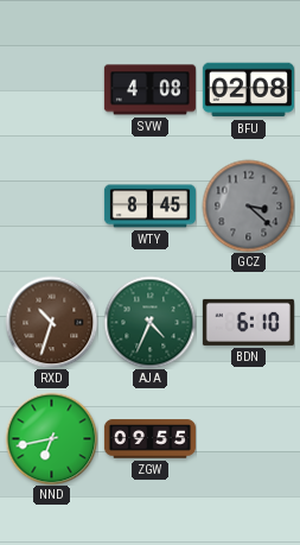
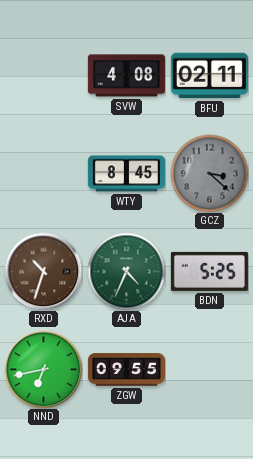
BFU: 02:08 -> 02:11 (209, 76)
BDN: 6:10 -> 5:25 (209, 271)
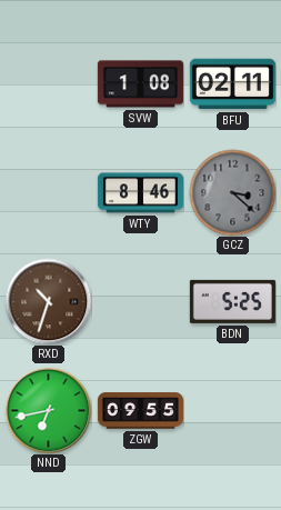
SVW: 4:08 -> 1:08 (140, 84)
WTY: 8:45 -> 8:46 (140, 193)
AJA: 4:34 -> none (126, 271)
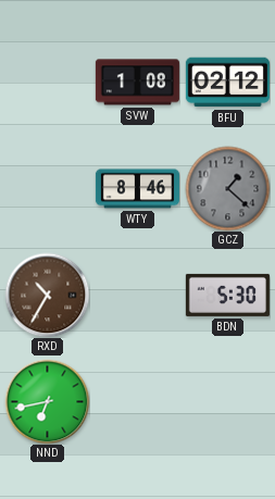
BFU: 02:11 -> 02:12 (227, 83)
GCZ: 3:22 -> 1:22 (227, 188)
RXD: 10:33 -> 10:35 (47, 295)
BDN: 5:25 -> 5:30 (227, 295)
ZGW: 09:55 -> none (140, 411)
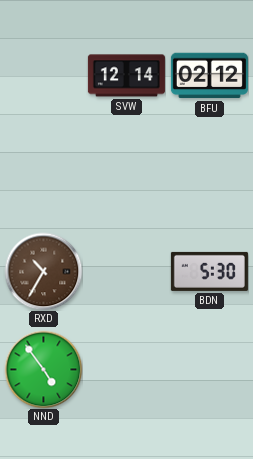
SVW: 1:08 -> 12:14 (126, 76)
WTY: 8:46 -> none (137, 189)
GCZ: 1:22 -> none (227, 188)
NND: 6:43 -> 4:54 (43, 369)
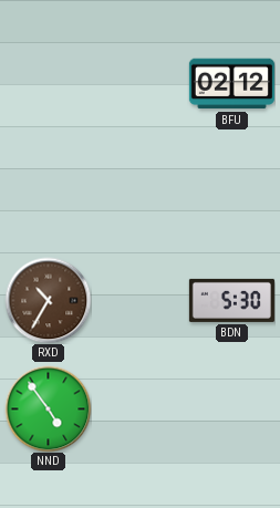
SVW: 12:14 -> none (126, 76)
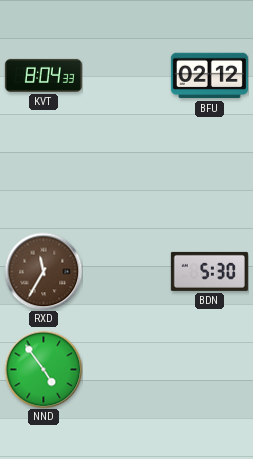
KVT: none -> 8:04 (43, 75)
RXD: 10:35 -> 11:35 (43, 271)
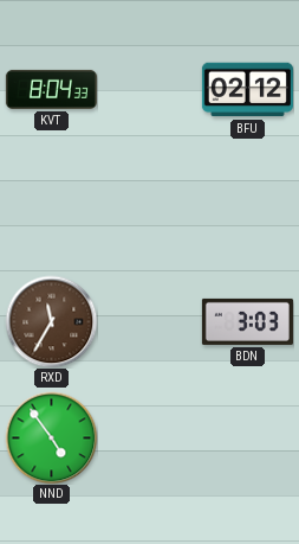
BDN: 5:30 -> 3:03 (247, 321)
